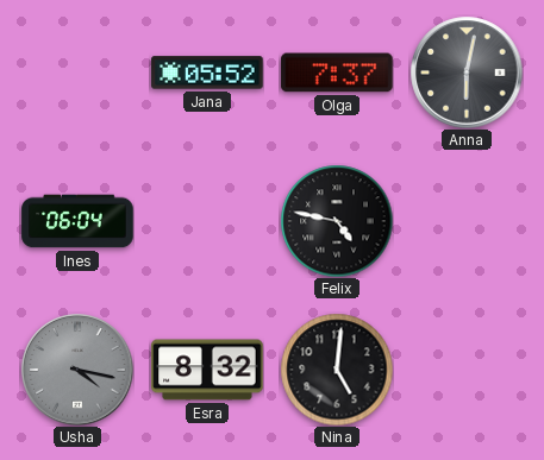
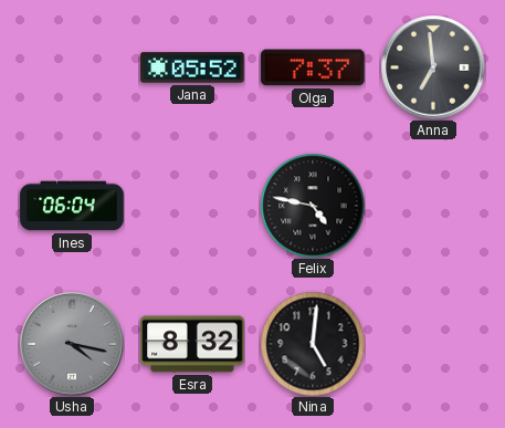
Anna: 6:02 -> 6:59 (433, 67)
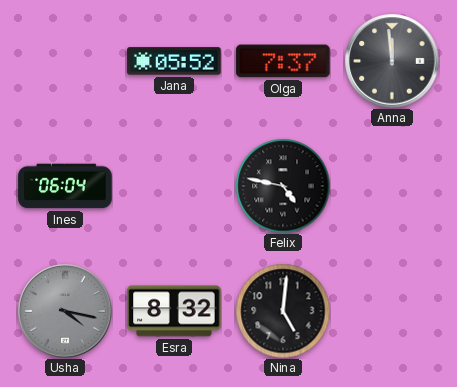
Anna: 6:59 -> 11:59 (392, 61)
